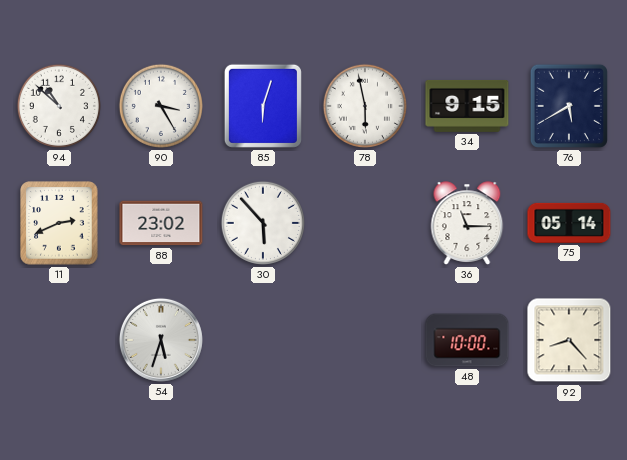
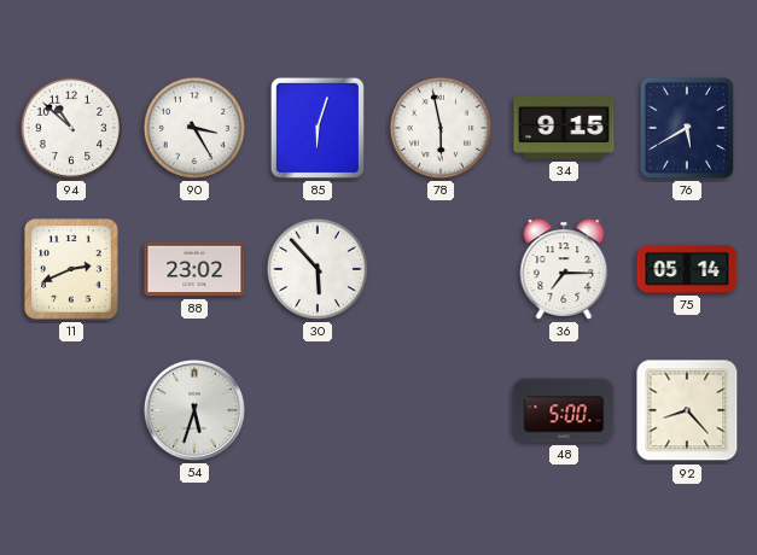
36: 11:15 -> 7:15 (564, 269)
48: 10:00 -> 5:00 (564, 410)
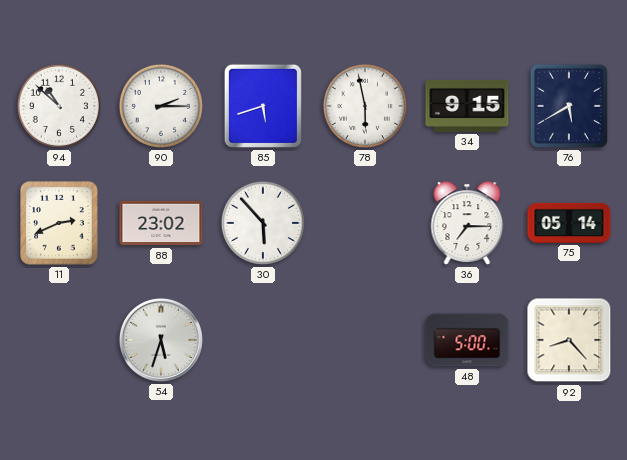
90: 3:25 -> 2:15 (161, 106)
85: 6:03 -> 5:42 (263, 106)
